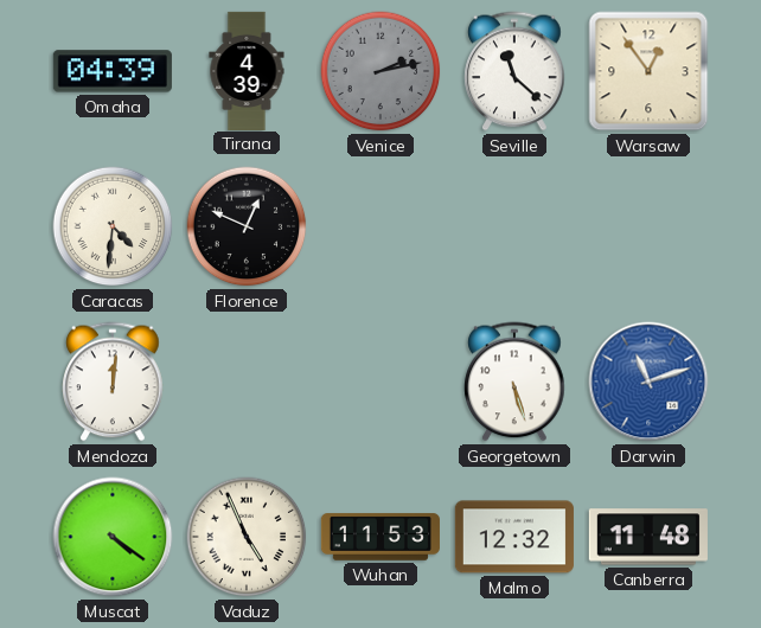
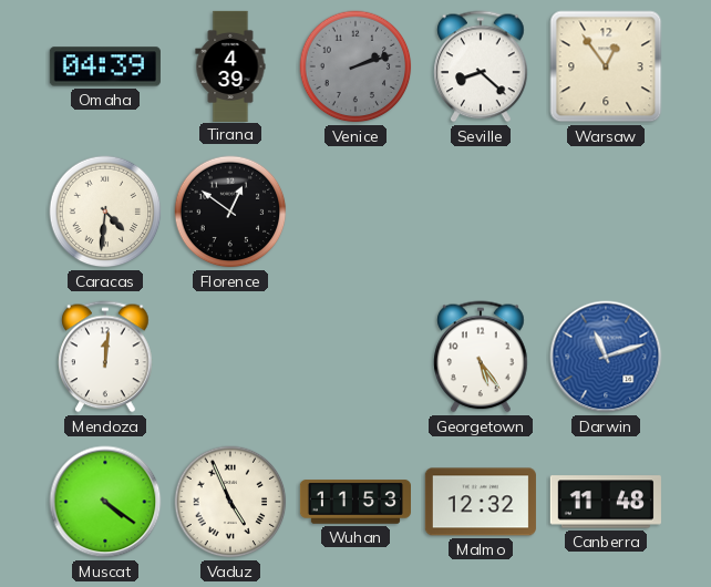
Venice: 2:13 -> 2:12 (355, 66)
Seville: 11:22 -> 8:22 (481, 66)
Florence: 12:49 -> 12:51 (230, 212)
Georgetown: 5:27 -> 5:24 (481, 357)
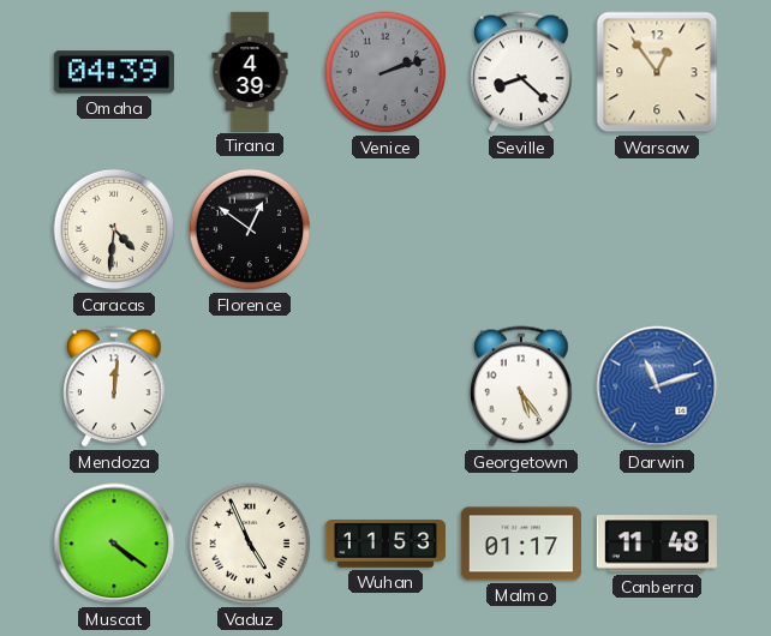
Malmo: 12:32 -> 01:17 (521, 544)
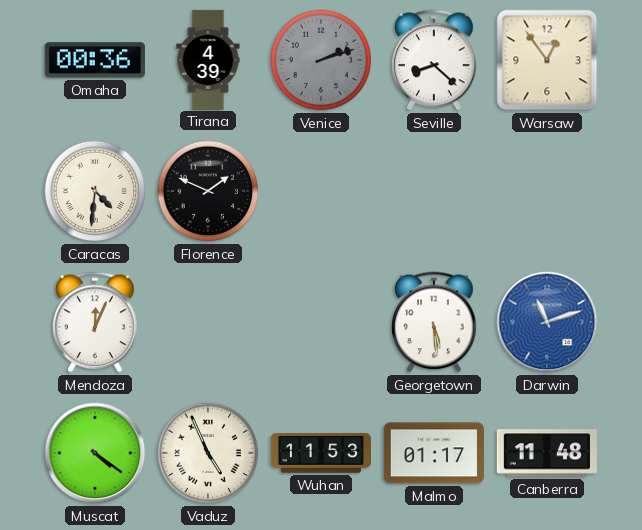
Omaha: 04:39 -> 00:36 (95, 60)
Florence: 12:51 -> 1:49 (208, 191)
Mendoza: 12:01 -> 12:04 (95, 322)
Georgetown: 5:24 -> 5:29 (434, 322)
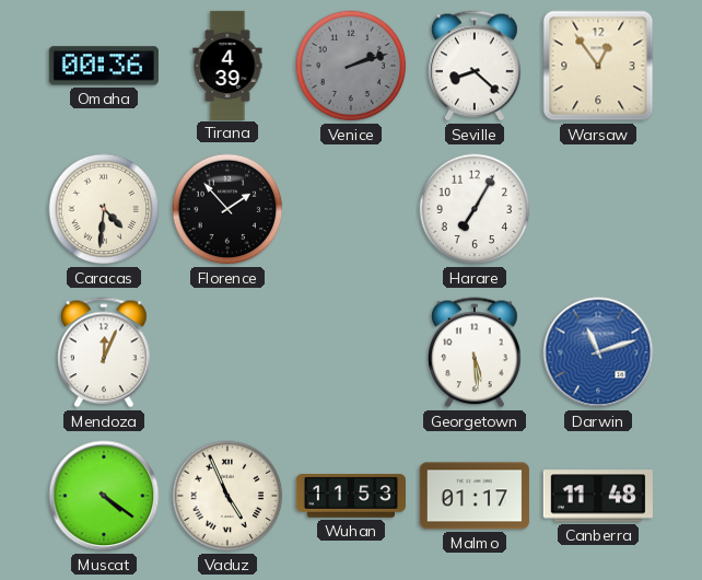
Florence: 1:49 -> 1:53 (227, 209)
Harare: none -> 7:05 (475, 209)
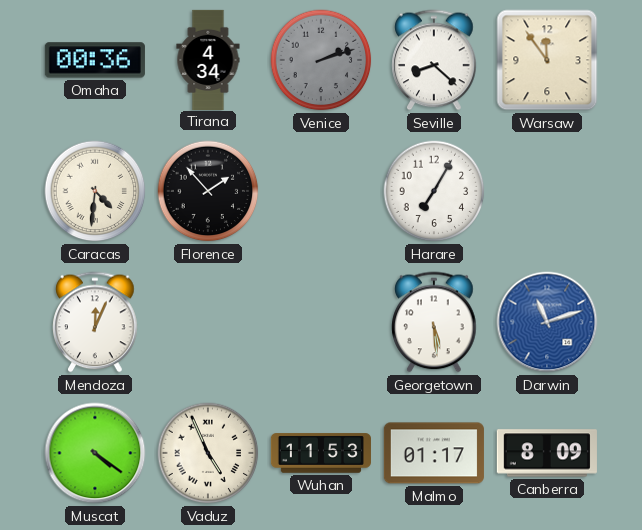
Tirana: 4:39 -> 4:34 (208, 59)
Warsaw: 12:54 -> 11:54 (547, 60)
Canberra: 11:48 -> 8:09 (547, 453)
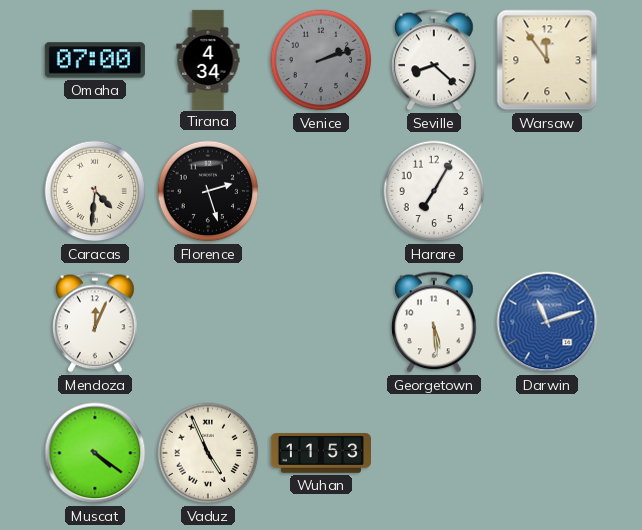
Omaha: 00:36 -> 07:00 (95, 60)
Florence: 1:53 -> 2:27 (208, 191)
Malmo: 01:17 -> none (434, 453)
Canberra: 8:09 -> none (547, 453)
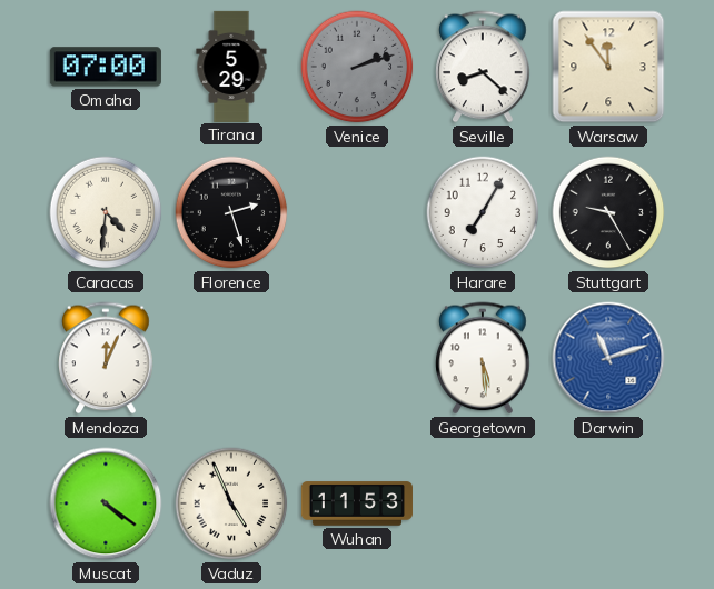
Tirana: 4:34 -> 5:29 (231, 66)
Stuttgart: none -> 9:25 (608, 212)
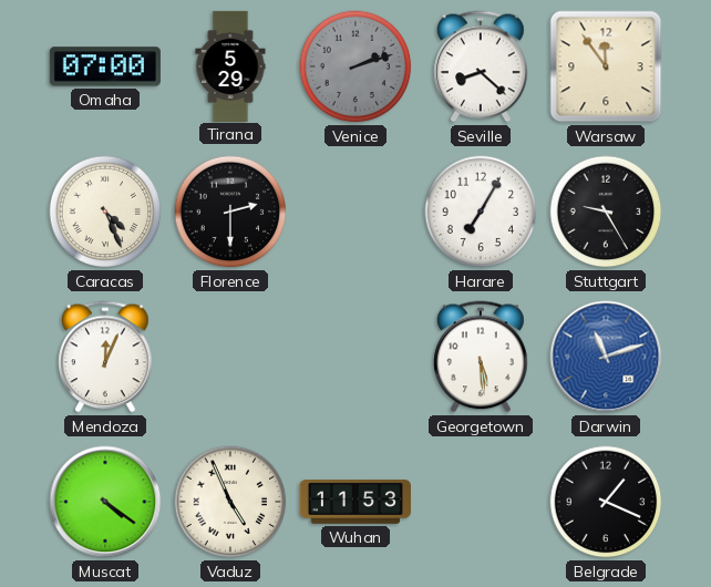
Caracas: 4:31 -> 4:26 (105, 212)
Florence: 2:27 -> 2:30 (230, 212)
Belgrade: none -> 1:19 (606, 502)
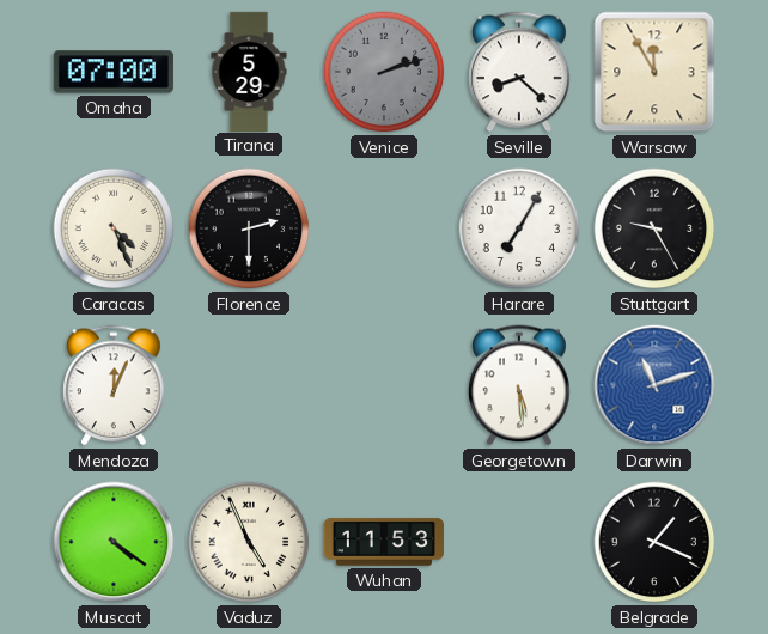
Warsaw: 11:54 -> 11:55 (654, 72)
